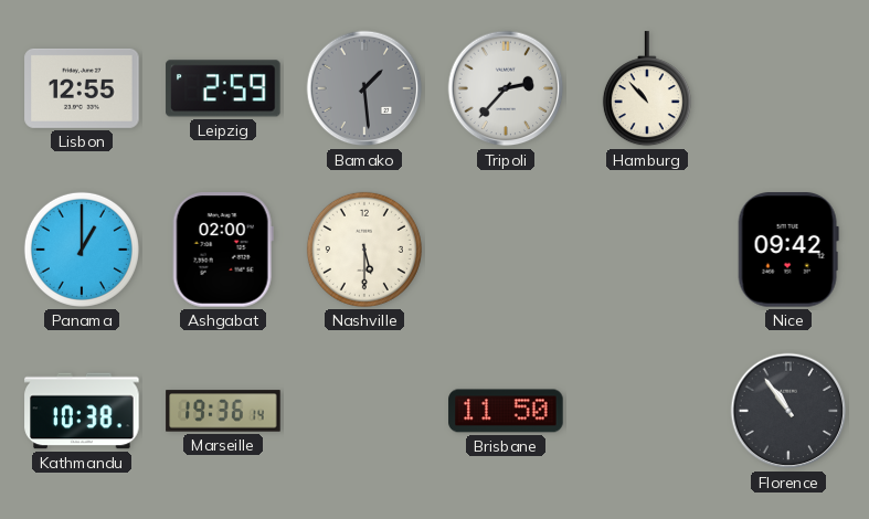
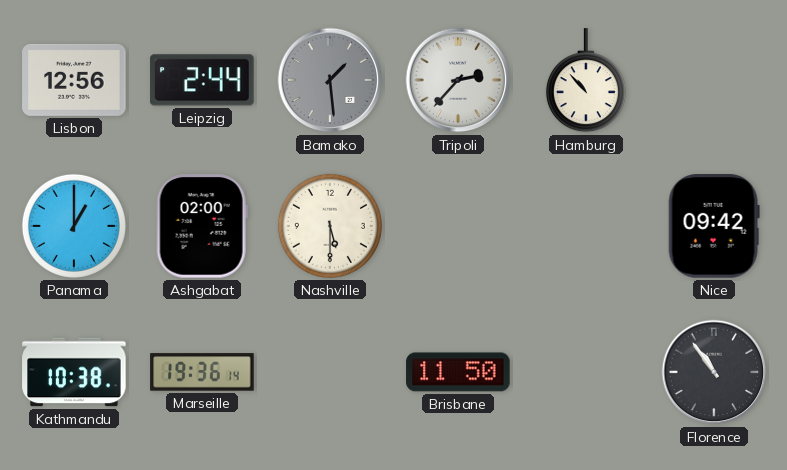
Lisbon: 12:55 -> 12:56 (74, 80)
Leipzig: 2:59 -> 2:44 (202, 80)
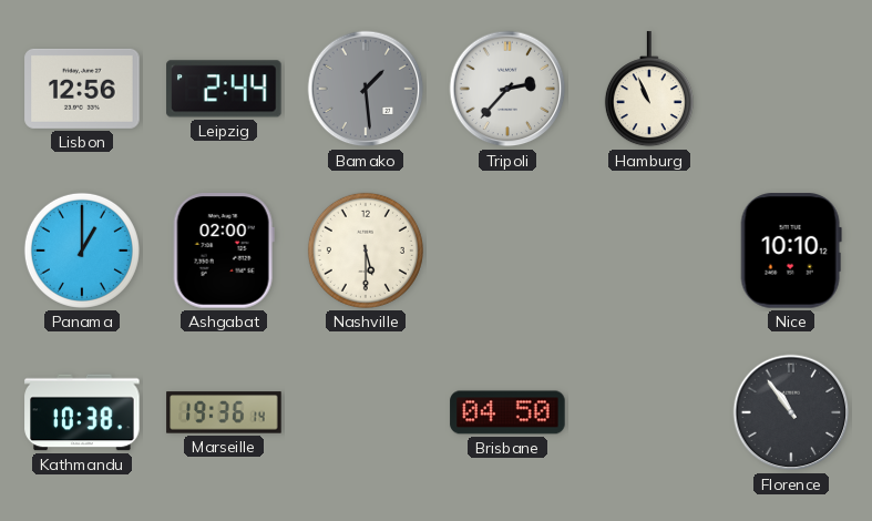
Hamburg: 10:53 -> 10:56 (649, 90)
Nice: 09:42 -> 10:10 (791, 251)
Brisbane: 11:50 -> 04:50 (507, 412)
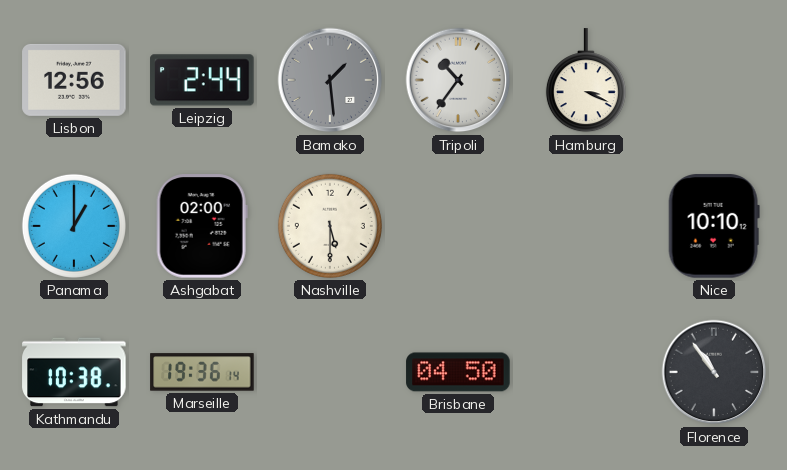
Tripoli: 2:37 -> 10:36 (458, 80)
Hamburg: 10:56 -> 3:19 (586, 81)
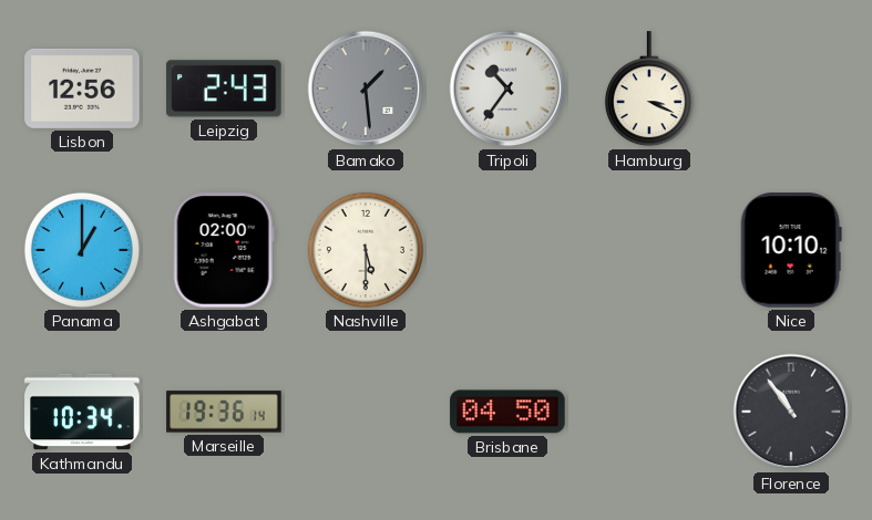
Leipzig: 2:44 -> 2:43 (224, 89)
Kathmandu: 10:38 -> 10:34 (82, 412)
